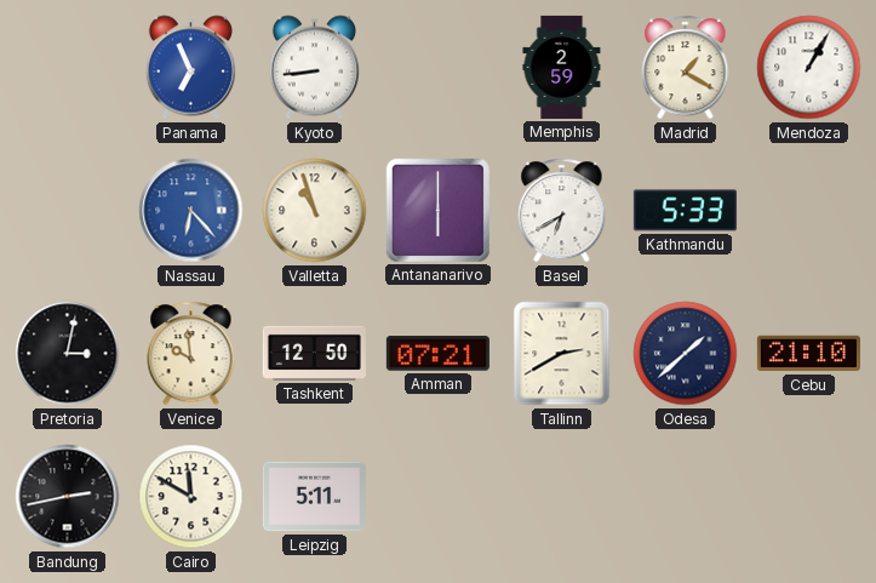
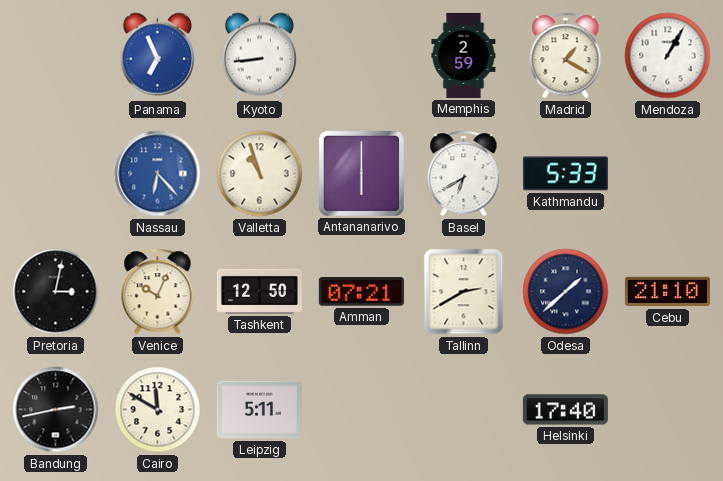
Venice: 9:59 -> 10:04 (158, 292)
Helsinki: none -> 17:40 (565, 410)
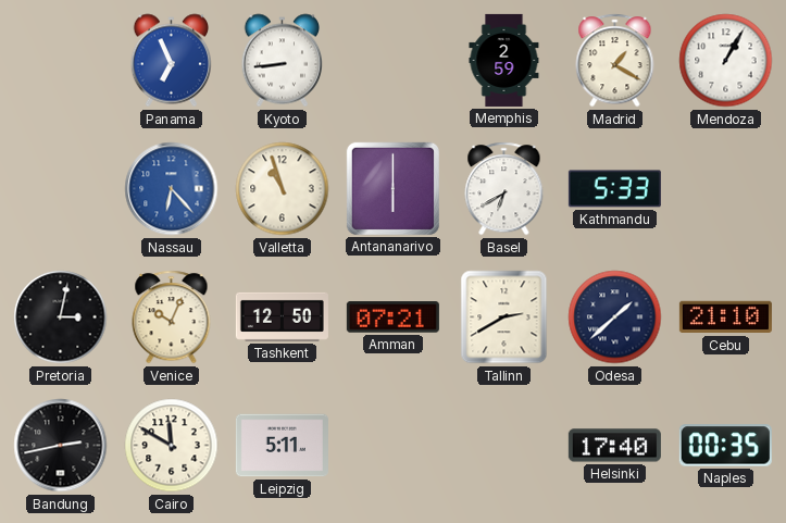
Naples: none -> 00:35 (725, 446)
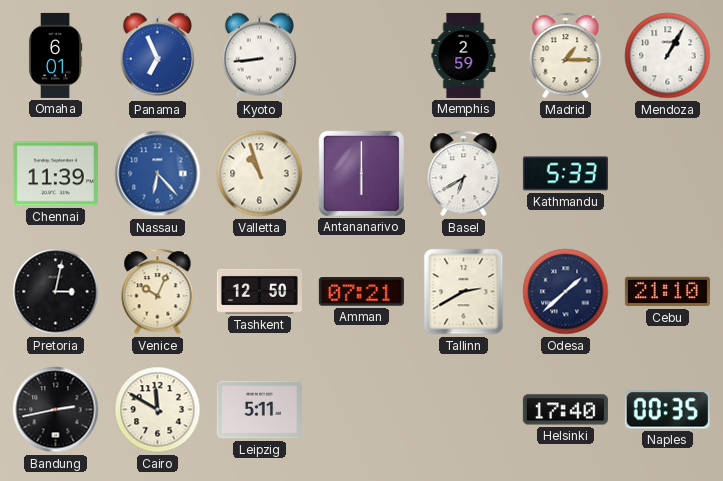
Omaha: none -> 6:01 (55, 55)
Madrid: 1:20 -> 1:15 (566, 56)
Chennai: none -> 11:39 (55, 174)
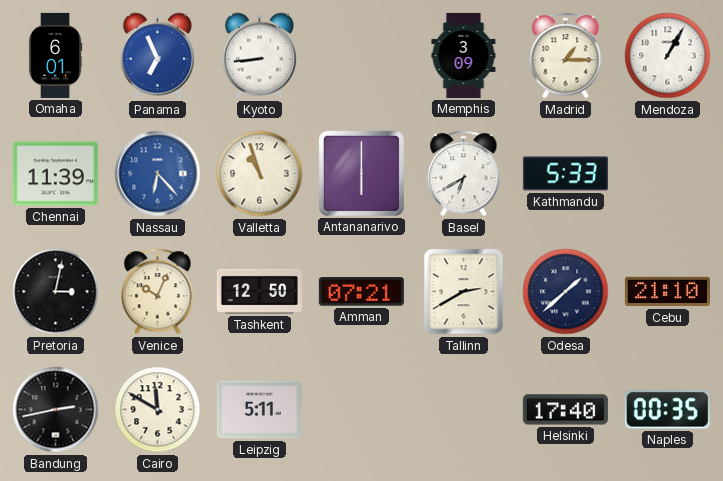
Memphis: 2:59 -> 3:09 (464, 55)
